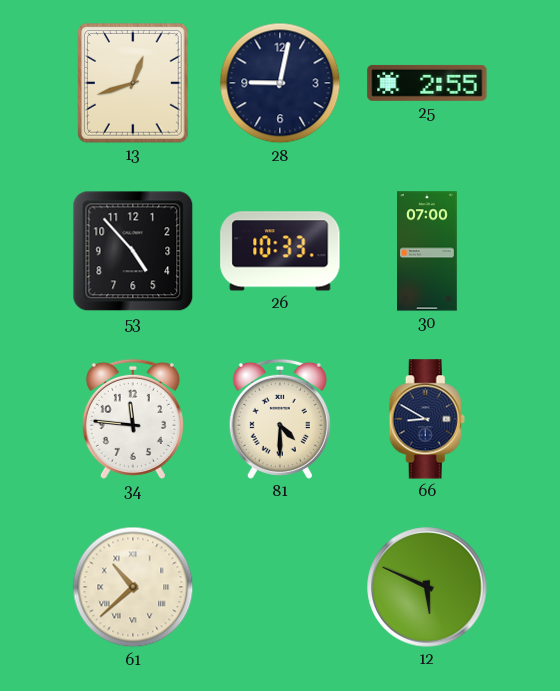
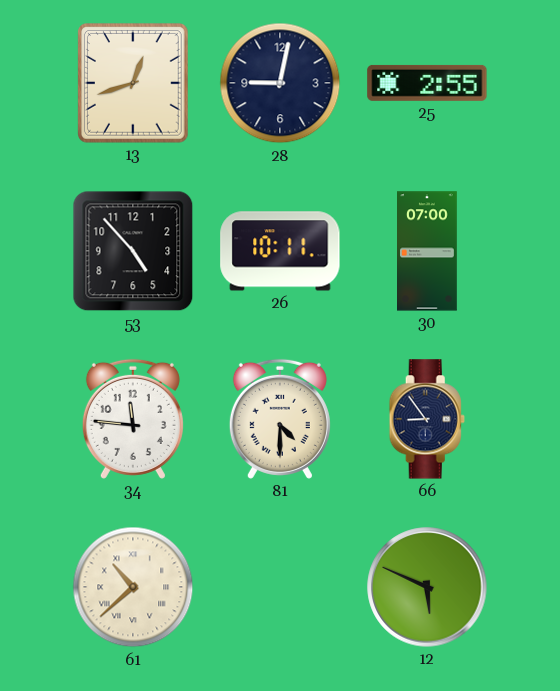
26: 10:33 -> 10:11 (280, 251)
66: 8:50 -> 8:54 (427, 419)
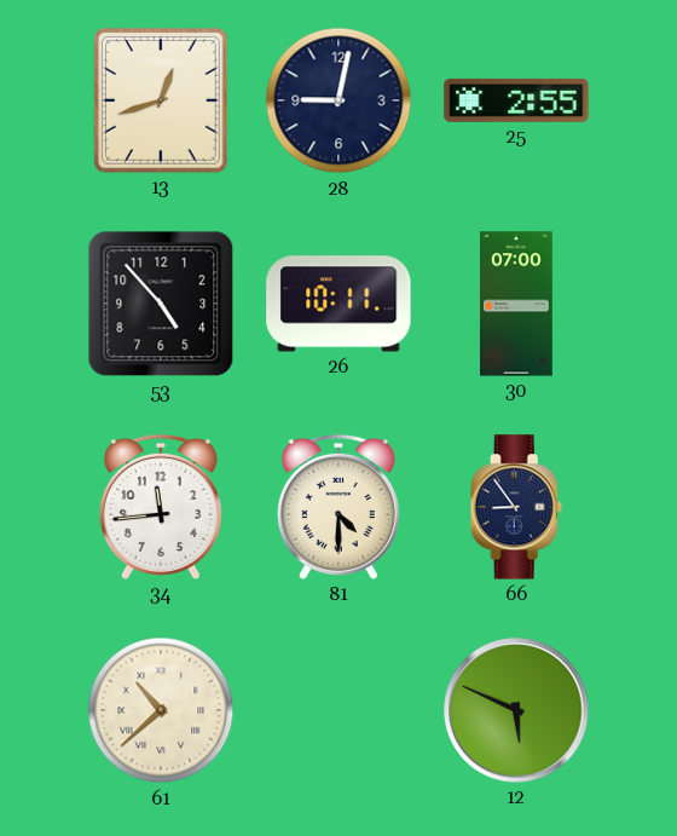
34: 11:46 -> 11:44 (161, 507)
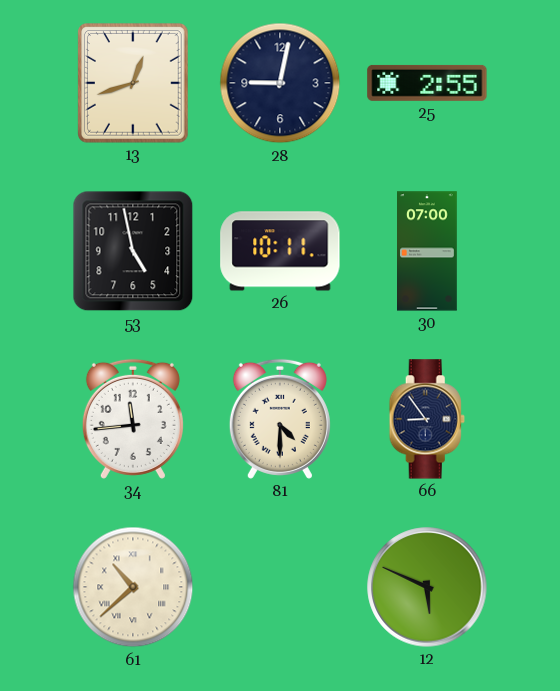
53: 4:53 -> 4:58 (133, 251)
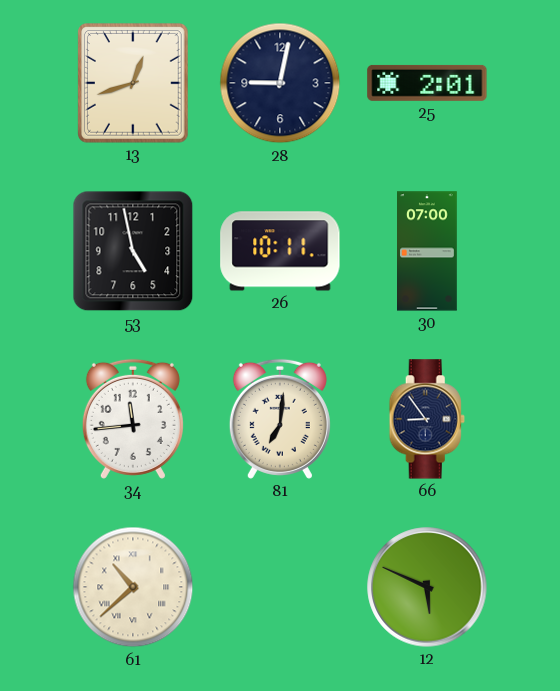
25: 2:55 -> 2:01 (427, 83)
81: 4:30 -> 7:01 (280, 419)
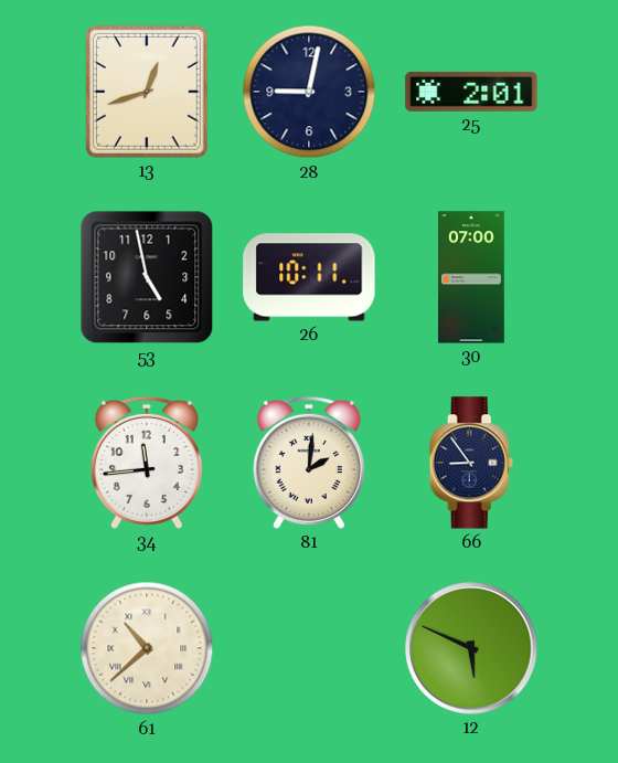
81: 7:01 -> 2:01 (309, 463)
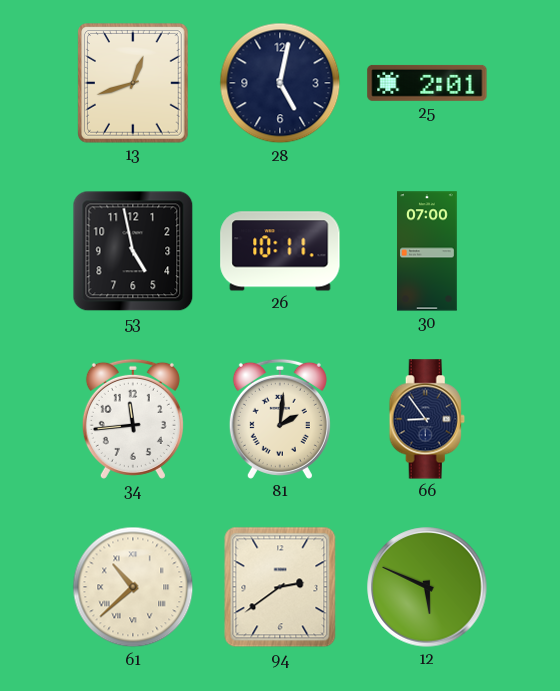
28: 9:02 -> 5:02 (280, 83)
94: none -> 2:39 (280, 587)
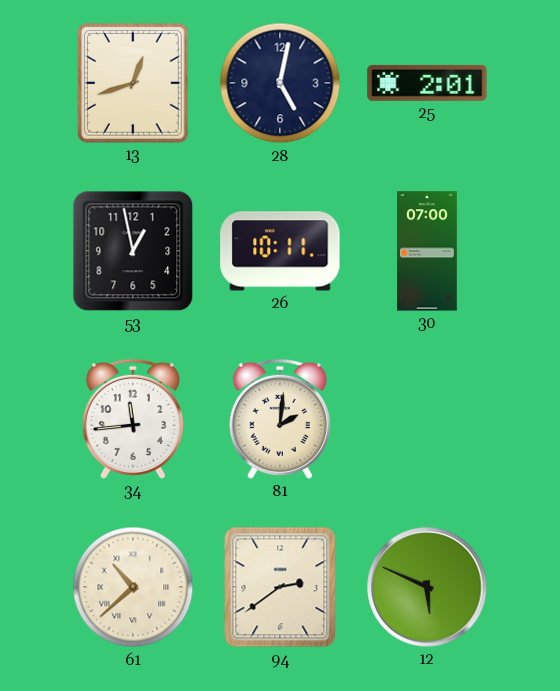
53: 4:58 -> 12:58 (133, 251)
66: 8:54 -> none (427, 419)
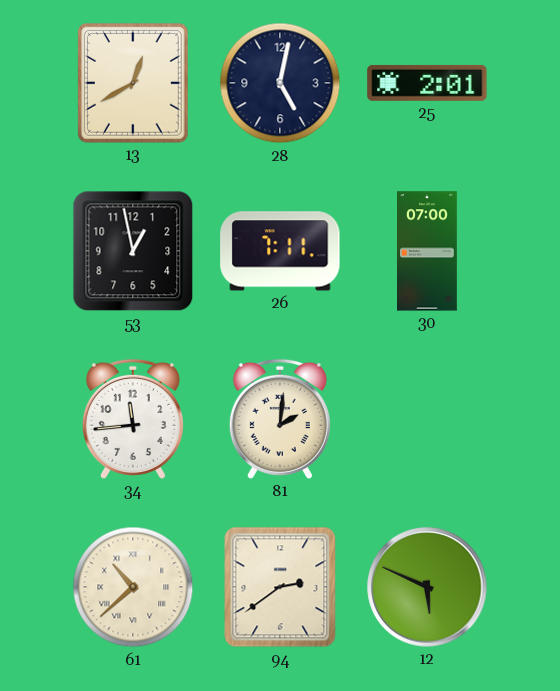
13: 12:42 -> 12:40 (134, 84)
26: 10:11 -> 7:11 (280, 251)
